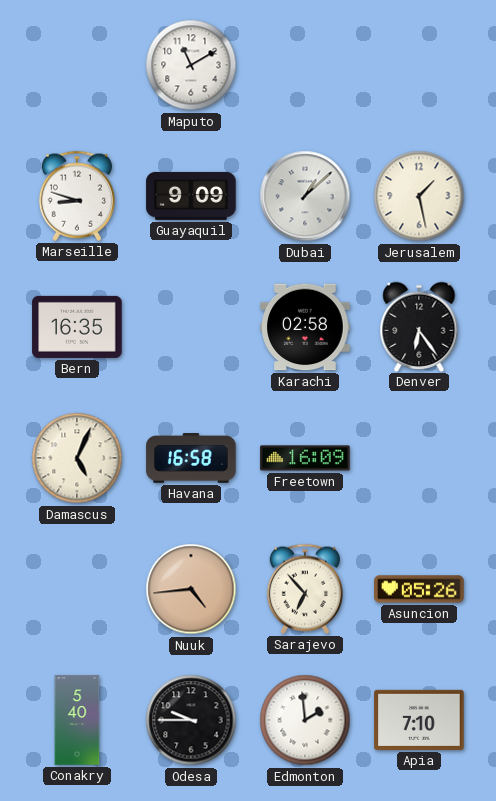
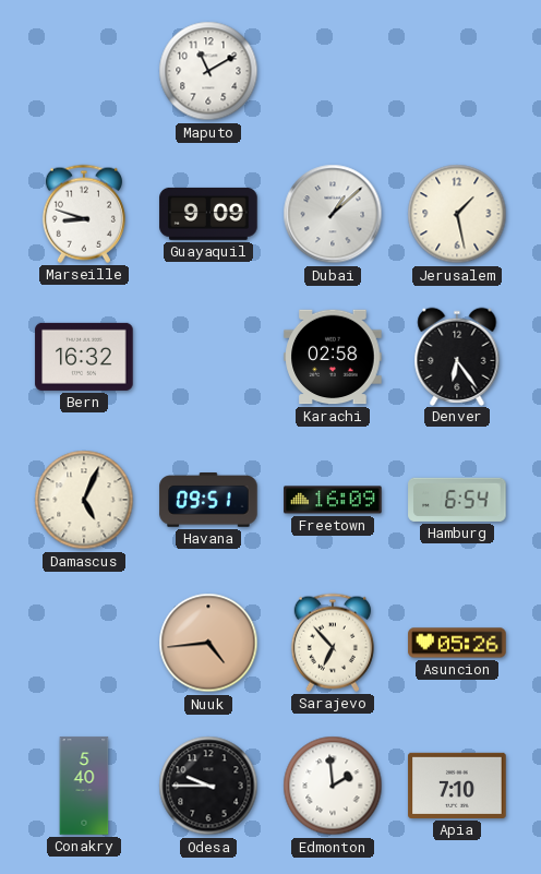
Bern: 16:35 -> 16:32 (84, 357)
Havana: 16:58 -> 09:51 (208, 501)
Hamburg: none -> 6:54 (457, 500)
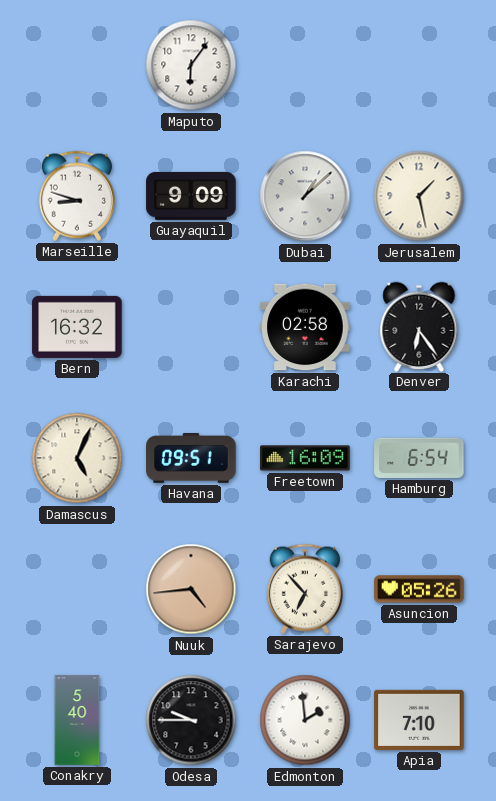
Maputo: 11:10 -> 6:06 (191, 65)
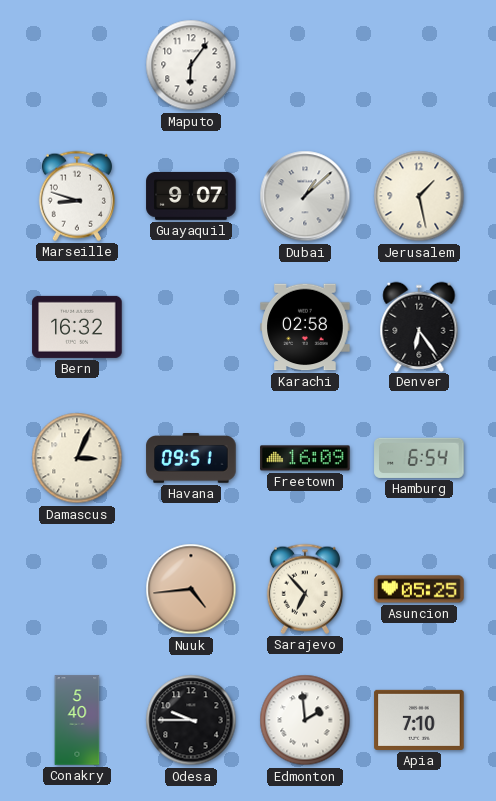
Guayaquil: 9:09 -> 9:07 (191, 196)
Damascus: 5:04 -> 3:04 (77, 458)
Asuncion: 05:26 -> 05:25 (419, 589)
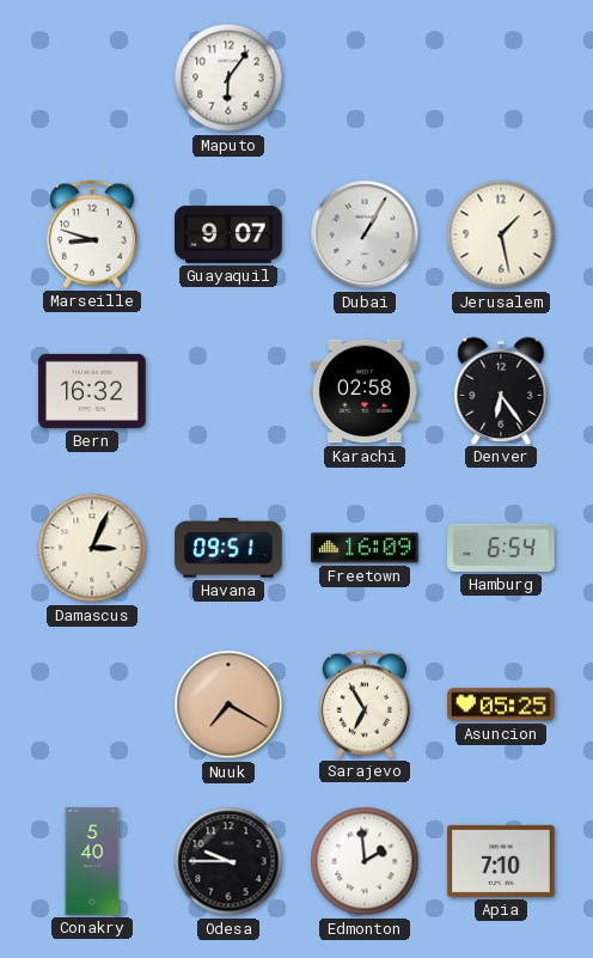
Dubai: 1:08 -> 1:05 (365, 234)
Nuuk: 4:44 -> 7:20 (228, 704)
Sarajevo: 6:53 -> 6:55 (365, 704)
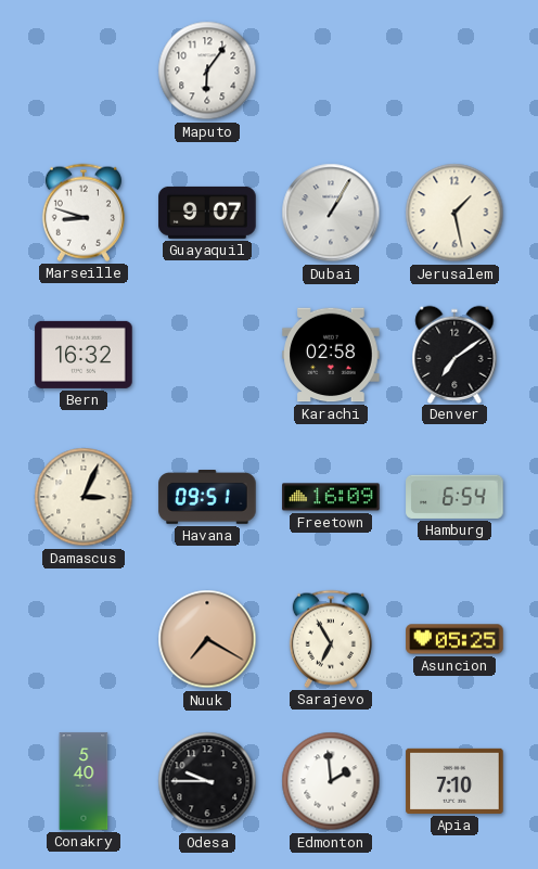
Denver: 6:24 -> 7:09 (454, 354)
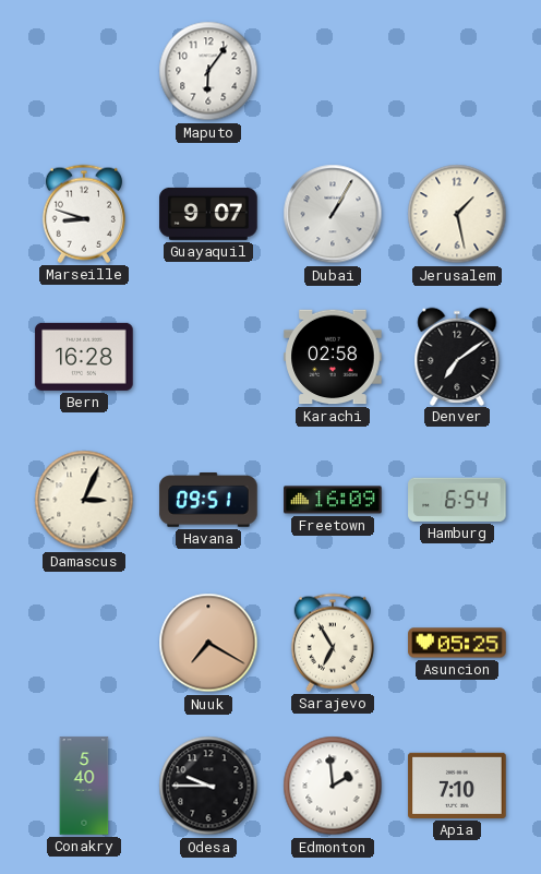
Bern: 16:32 -> 16:28 (84, 357)
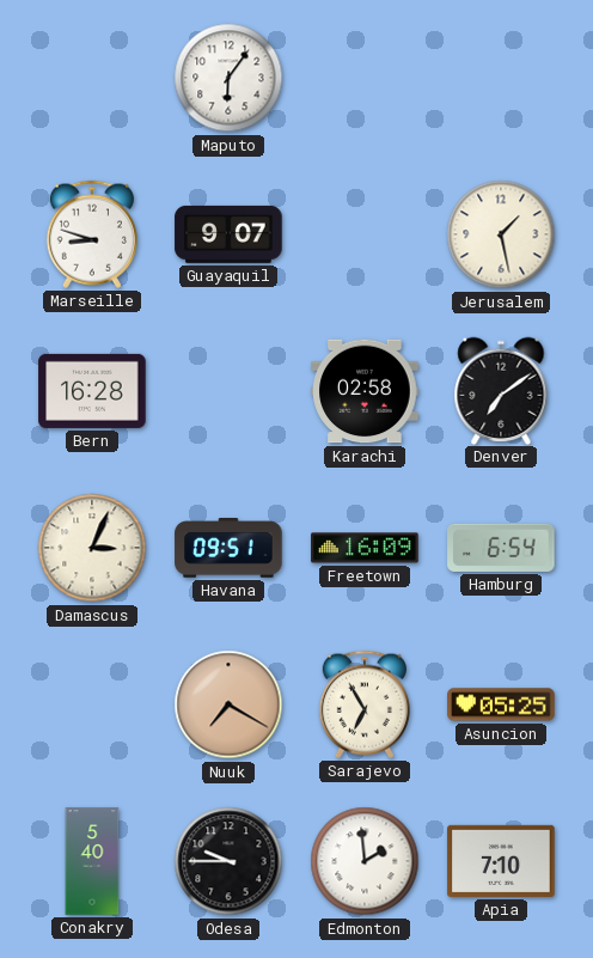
Dubai: 1:05 -> none (333, 214)
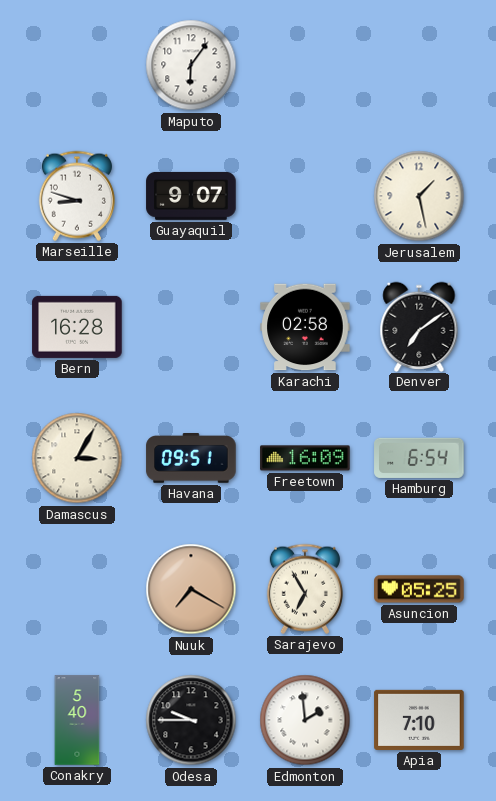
Damascus: 3:04 -> 3:05 (77, 458)
